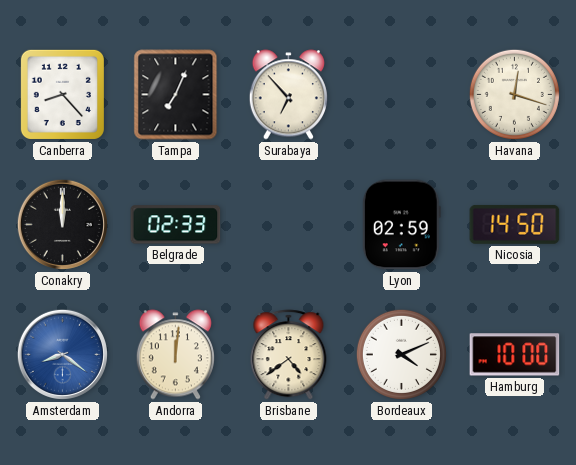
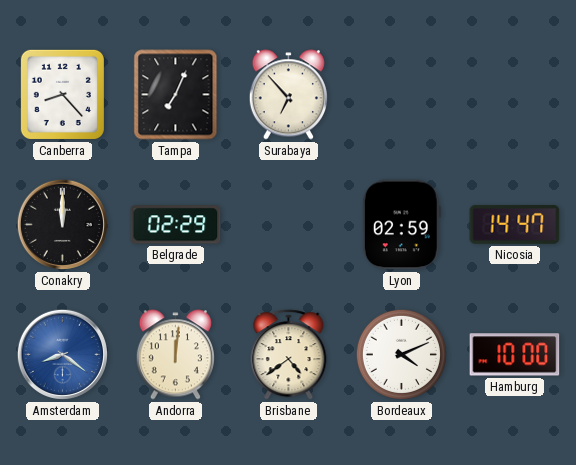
Havana: 12:18 -> none (514, 94)
Belgrade: 02:33 -> 02:29 (176, 225)
Nicosia: 14:50 -> 14:47 (515, 224)
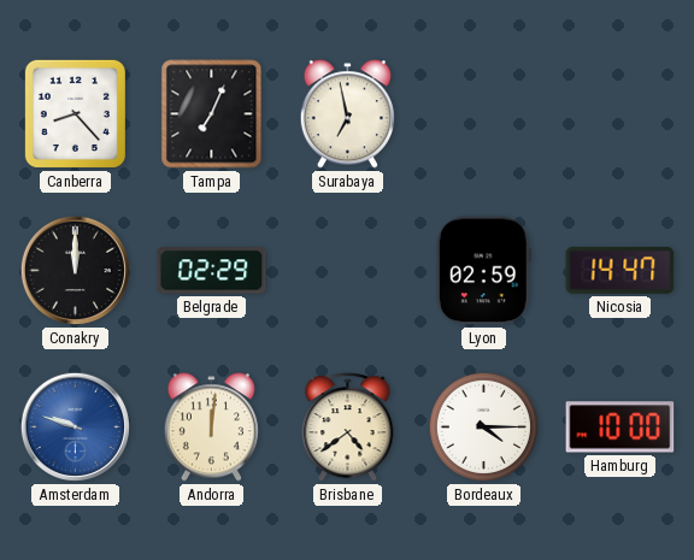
Surabaya: 6:53 -> 6:58 (347, 114)
Amsterdam: 8:21 -> 9:48 (75, 426)
Bordeaux: 4:11 -> 4:15 (483, 426)
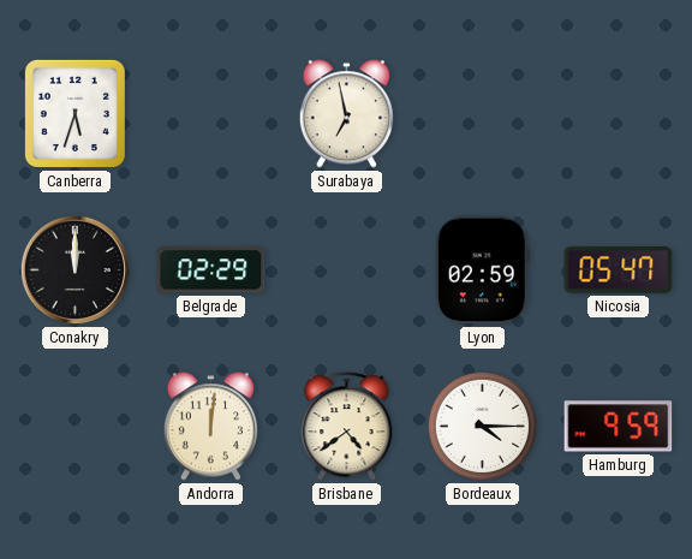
Canberra: 8:23 -> 5:33 (74, 113)
Tampa: 7:04 -> none (212, 114)
Nicosia: 14:47 -> 05:47 (619, 269)
Amsterdam: 9:48 -> none (75, 426)
Hamburg: 10:00 -> 9:59 (619, 427)
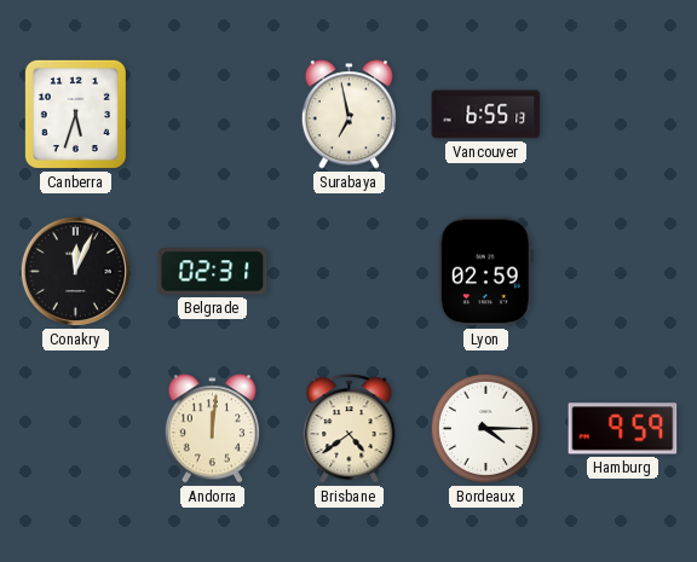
Vancouver: none -> 6:55 (486, 115)
Conakry: 12:00 -> 12:04 (75, 271)
Belgrade: 02:29 -> 02:31 (213, 272)
Nicosia: 05:47 -> none (619, 269)
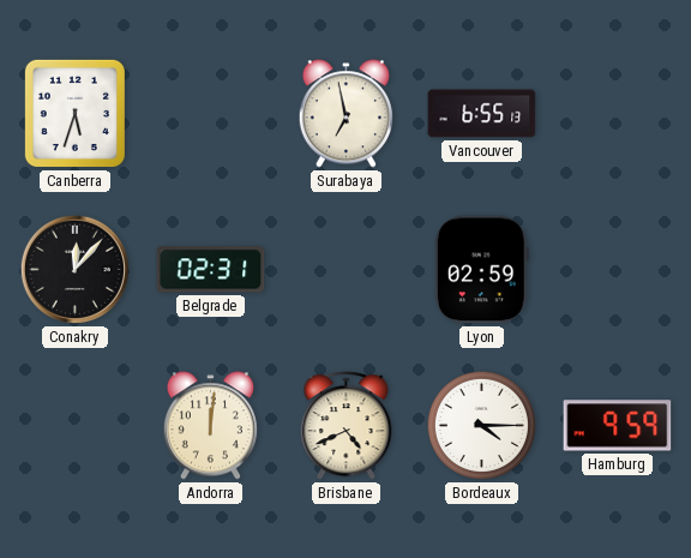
Conakry: 12:04 -> 12:07 (74, 269)
Brisbane: 4:39 -> 4:41 (347, 426)
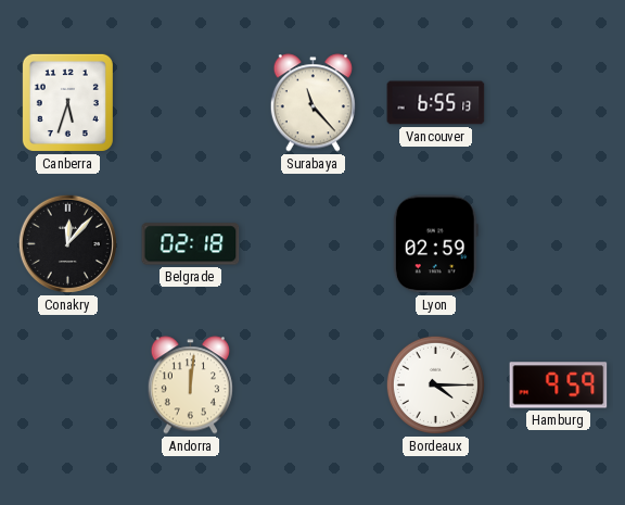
Surabaya: 6:58 -> 11:23 (312, 103)
Belgrade: 02:31 -> 02:18 (191, 244)
Brisbane: 4:41 -> none (347, 426)
